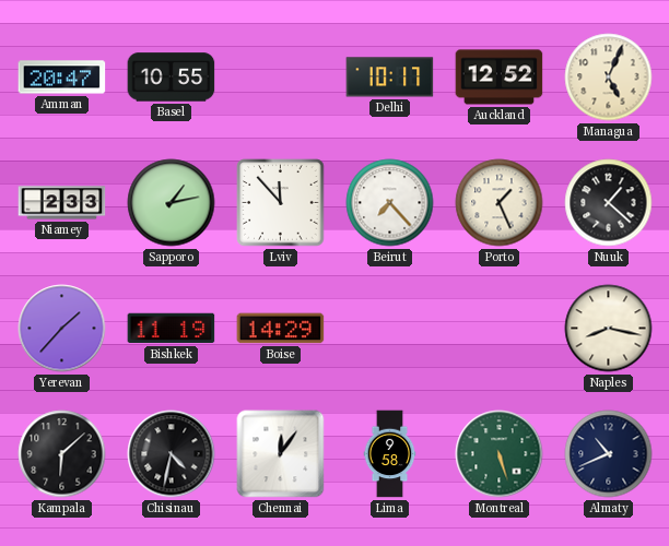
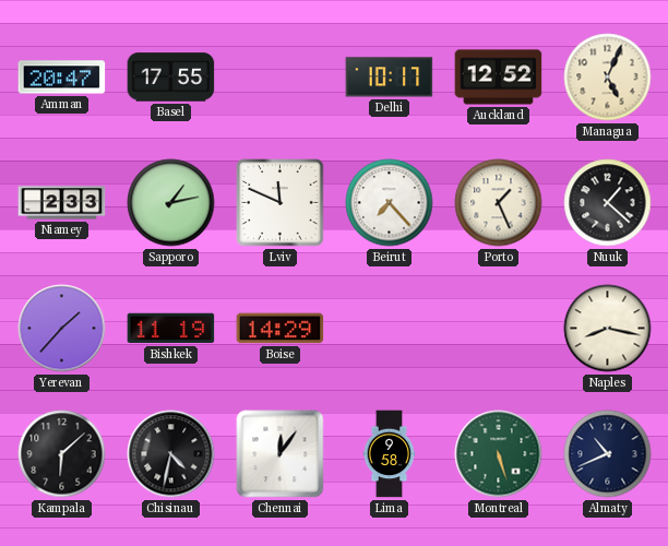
Basel: 10:55 -> 17:55 (171, 78)
Lviv: 11:53 -> 11:49 (281, 203)
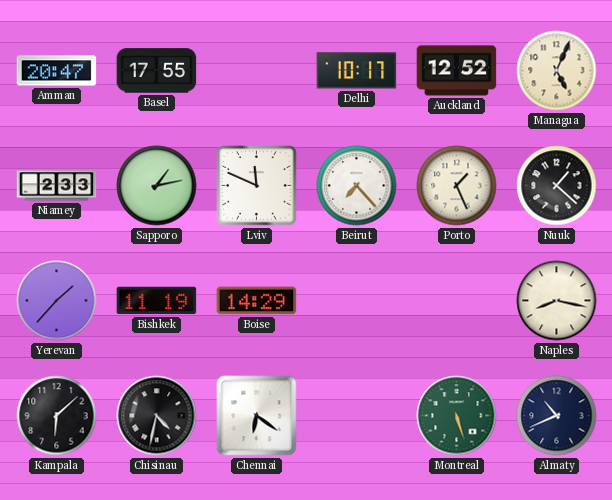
Chennai: 12:06 -> 6:21 (257, 416)
Lima: 9:58 -> none (390, 454)
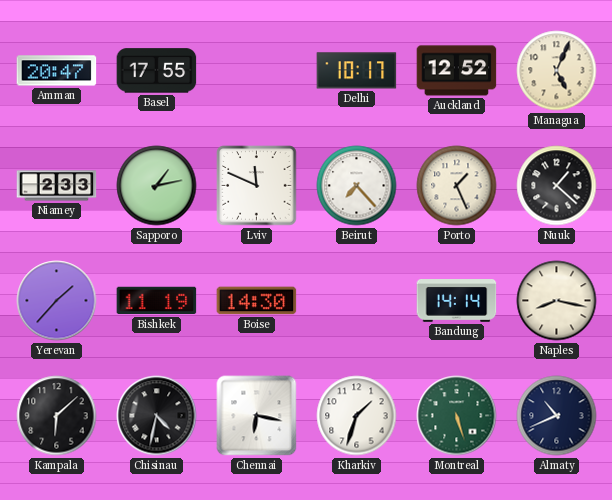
Boise: 14:29 -> 14:30 (257, 301)
Bandung: none -> 14:14 (457, 301)
Chennai: 6:21 -> 6:17 (257, 416)
Kharkiv: none -> 1:33 (357, 416)
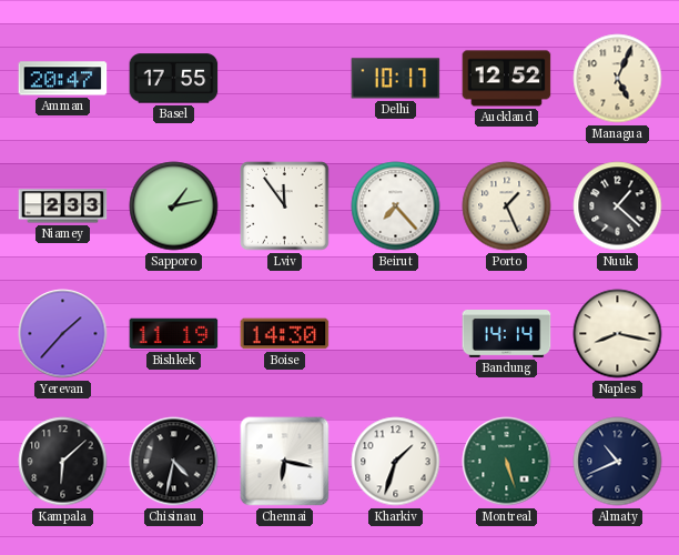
Lviv: 11:49 -> 11:54 (285, 206)
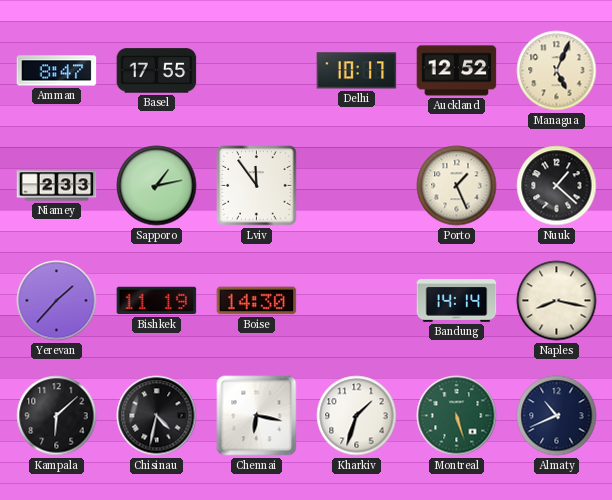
Amman: 20:47 -> 8:47 (57, 71)
Beirut: 7:23 -> none (396, 206)
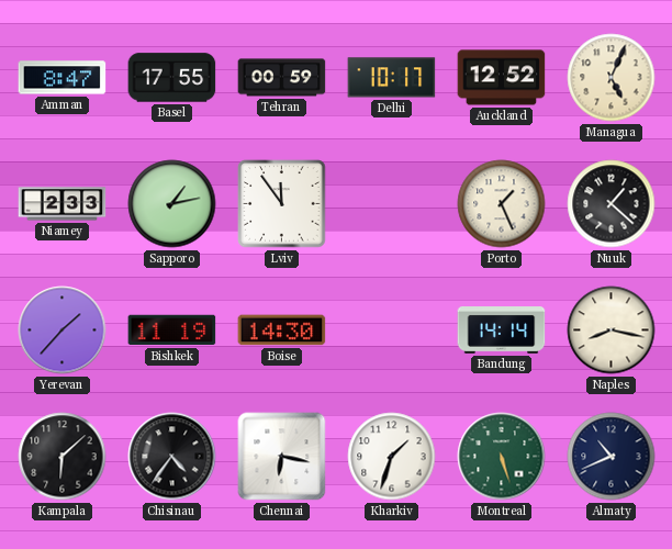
Tehran: none -> 00:59 (282, 78)
Chisinau: 4:32 -> 4:36 (172, 457)
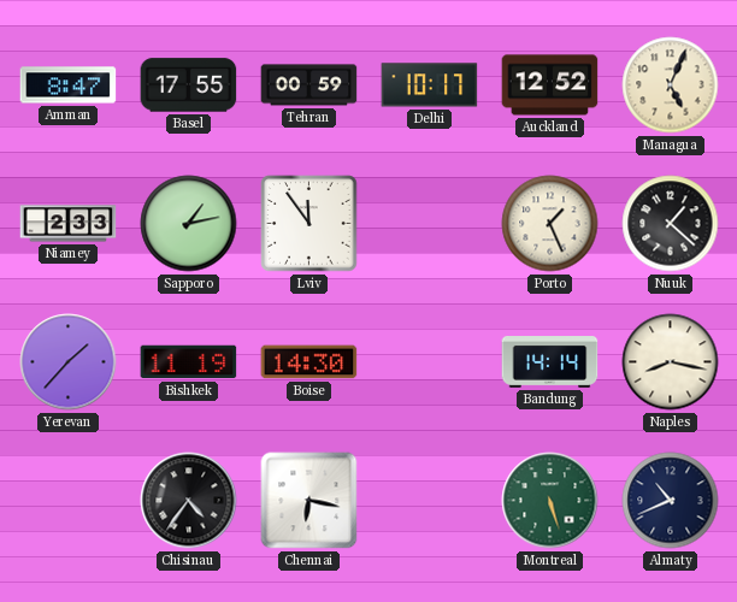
Kampala: 6:08 -> none (63, 457)
Kharkiv: 1:33 -> none (392, 457)
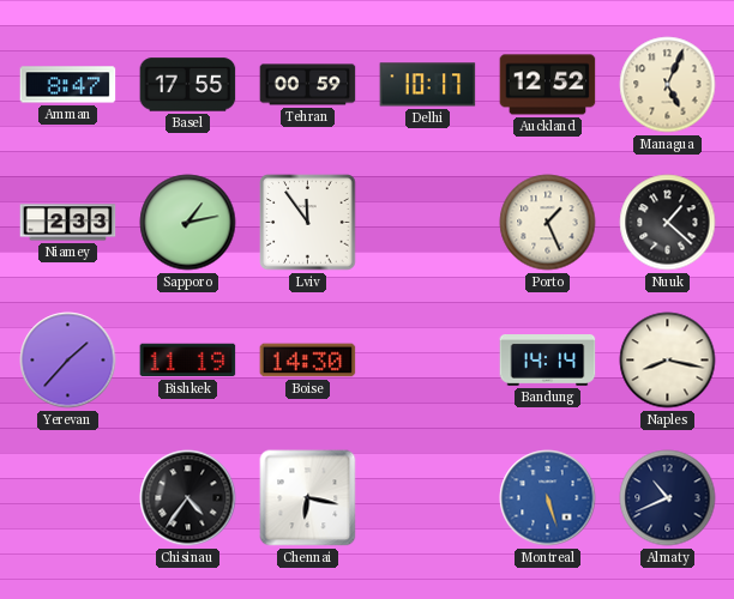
Montreal dial: green -> blue (548, 498)
